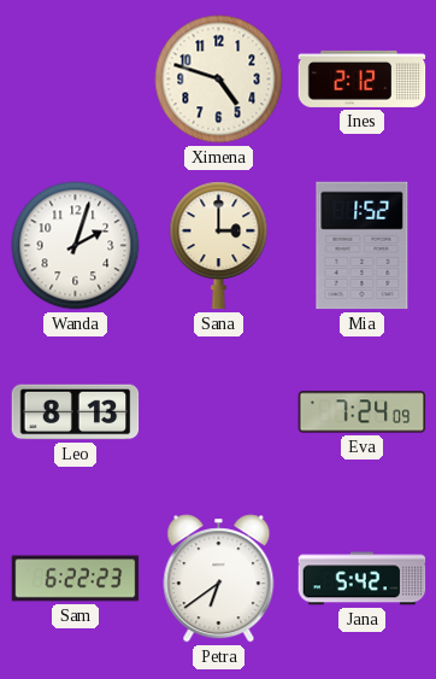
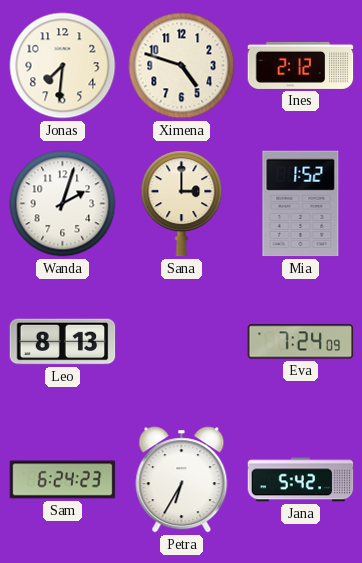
Jonas: none -> 7:31 (63, 66)
Sam: 6:22 -> 6:24 (63, 480)
Petra: 6:39 -> 6:35 (182, 480)
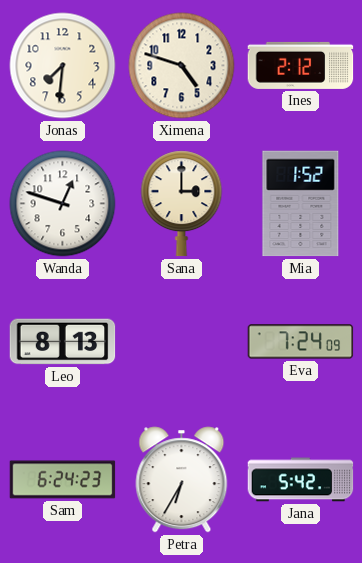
Wanda: 2:03 -> 12:48 (63, 204)
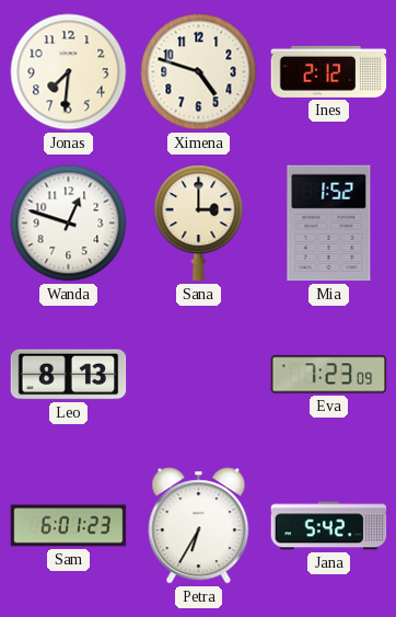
Eva: 7:24 -> 7:23 (329, 375)
Sam: 6:24 -> 6:01 (69, 526)
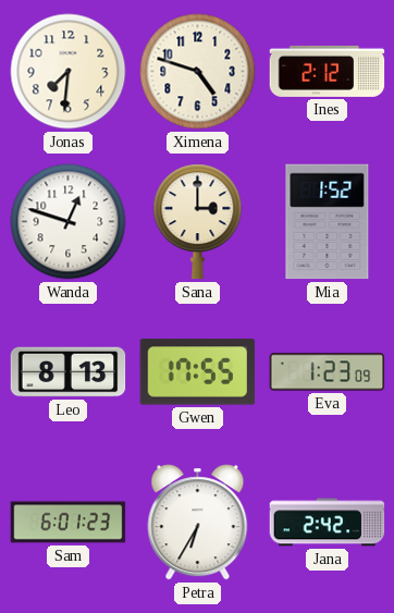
Gwen: none -> 17:55 (198, 372)
Eva: 7:23 -> 1:23 (328, 372)
Jana: 5:42 -> 2:42 (328, 523)
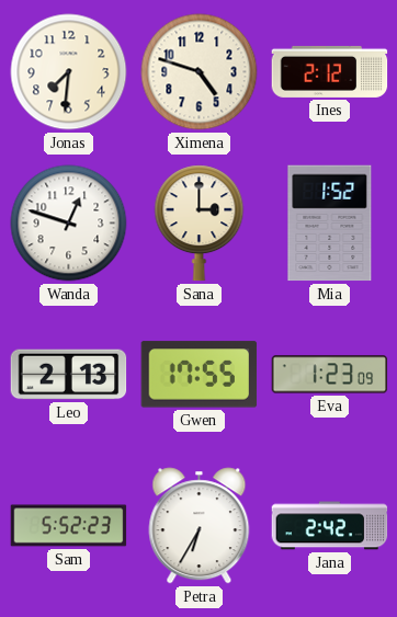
Leo: 8:13 -> 2:13 (69, 375)
Sam: 6:01 -> 5:52 (69, 526)
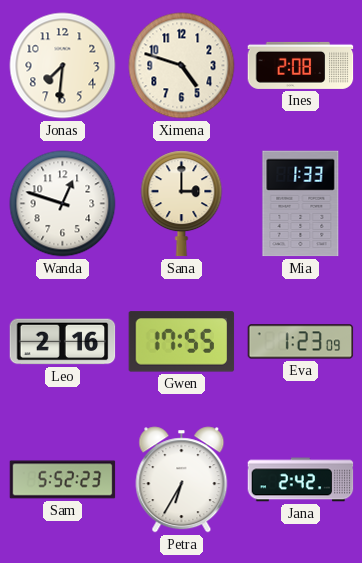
Ines: 2:12 -> 2:08 (301, 65)
Mia: 1:52 -> 1:33 (301, 204)
Leo: 2:13 -> 2:16 (63, 342)
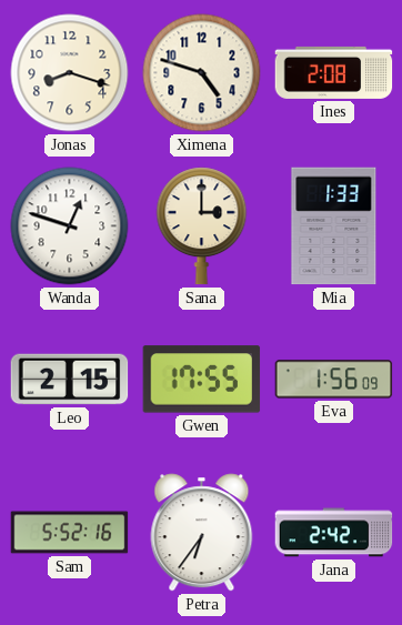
Jonas: 7:31 -> 8:18 (70, 73)
Leo: 2:16 -> 2:15 (70, 380)
Eva: 1:23 -> 1:56 (334, 380)
Sam: 5:52:23 -> 5:52:16 (70, 533)
Petra: 6:35 -> 6:36 (202, 533)
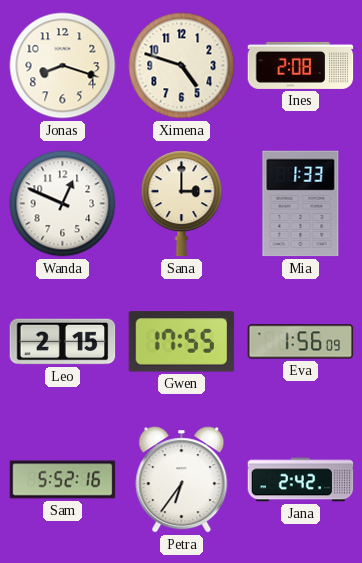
Wanda: 12:48 -> 12:49 (63, 204)
